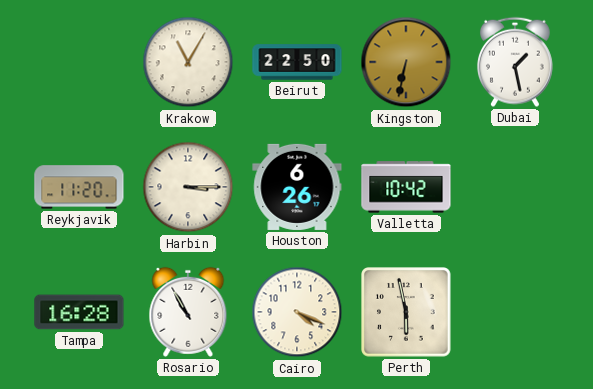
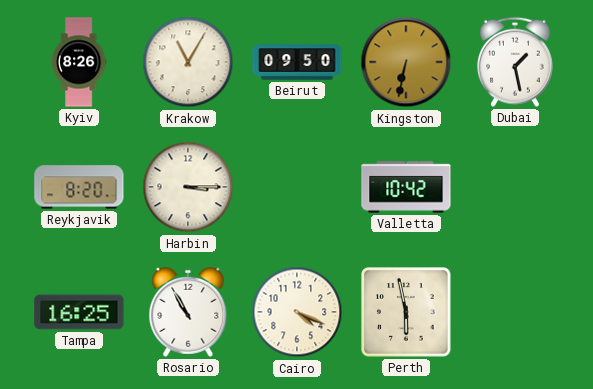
Kyiv: none -> 8:26 (79, 62)
Beirut: 22:50 -> 09:50 (297, 62)
Reykjavik: 11:20 -> 8:20 (79, 187)
Houston: 6:26 -> none (297, 187)
Tampa: 16:28 -> 16:25 (79, 312)
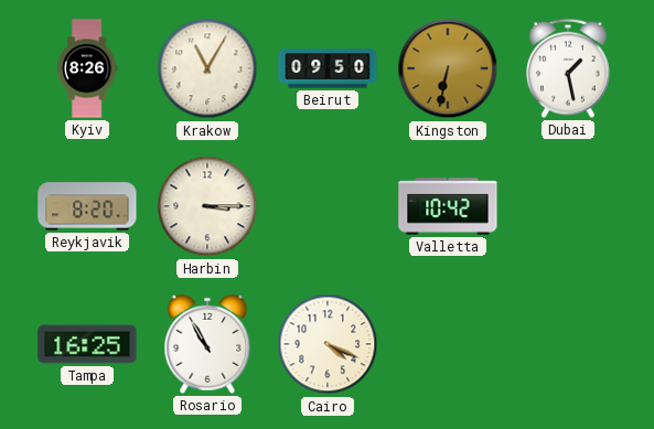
Perth: 5:58 -> none (407, 313)
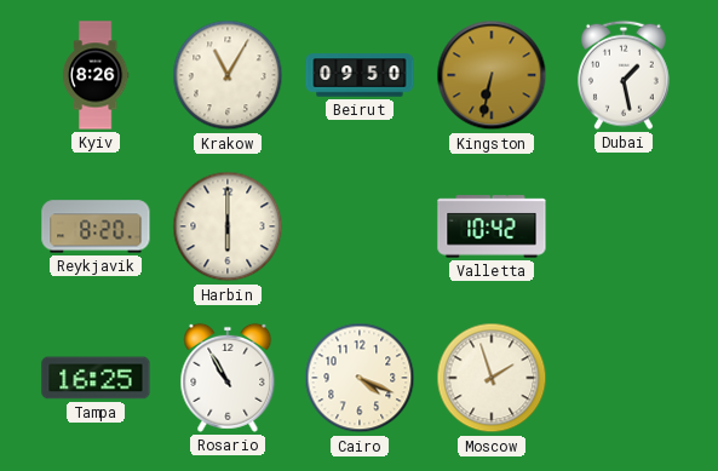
Harbin: 3:15 -> 6:00 (228, 226)
Moscow: none -> 1:57 (492, 378)
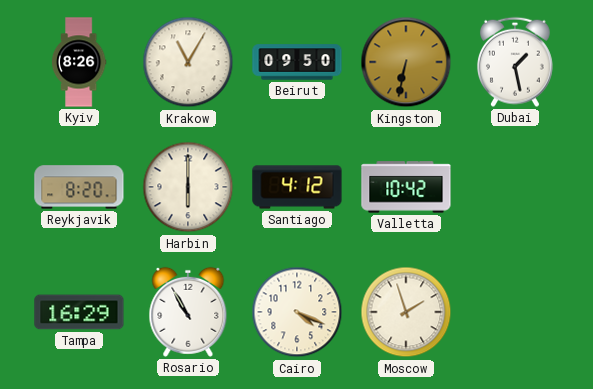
Santiago: none -> 4:12 (297, 187)
Tampa: 16:25 -> 16:29 (79, 312)
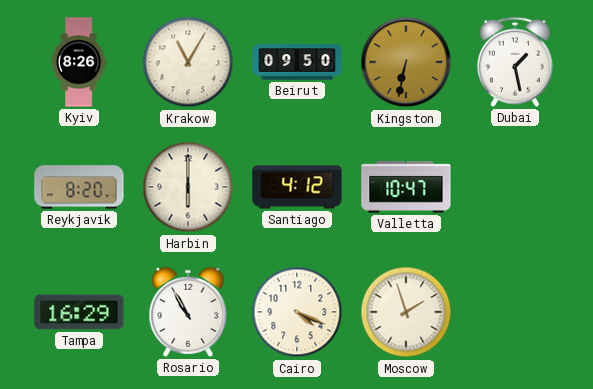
Valletta: 10:42 -> 10:47 (406, 187)
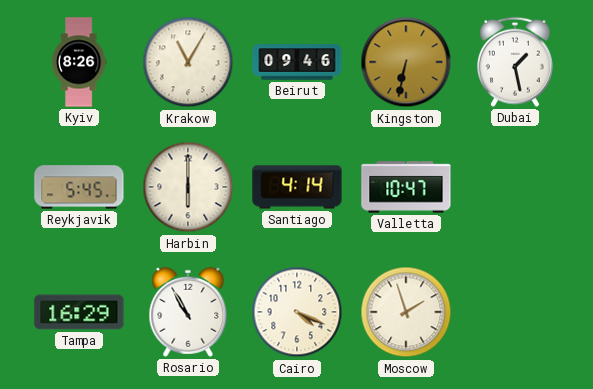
Beirut: 09:50 -> 09:46 (297, 62)
Reykjavik: 8:20 -> 5:45 (79, 187)
Santiago: 4:12 -> 4:14 (297, 187)
